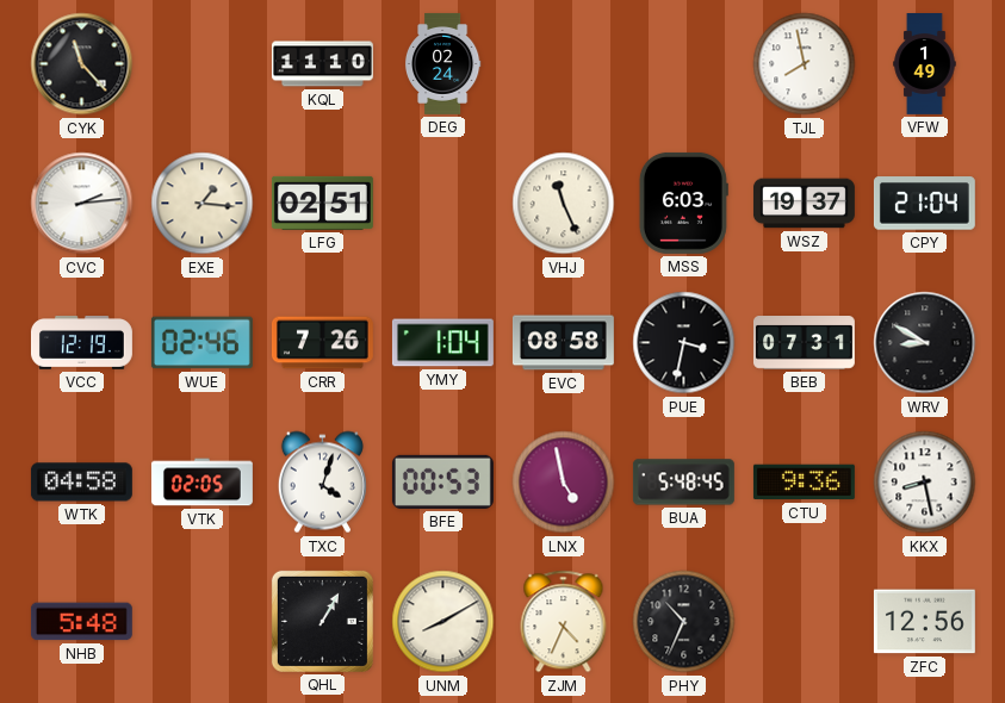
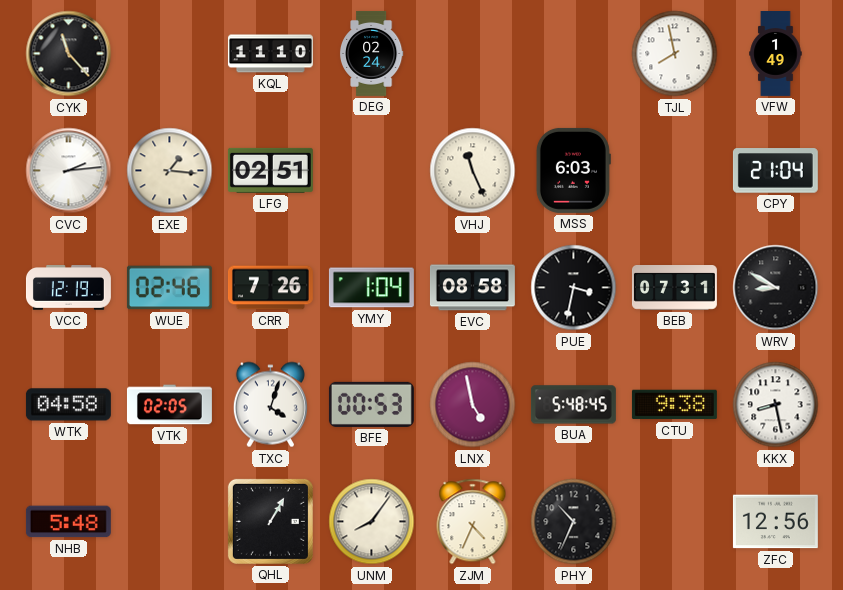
WSZ: 19:37 -> none (804, 204)
CTU: 9:36 -> 9:38 (674, 405)
UNM: 8:10 -> 8:06 (372, 522)
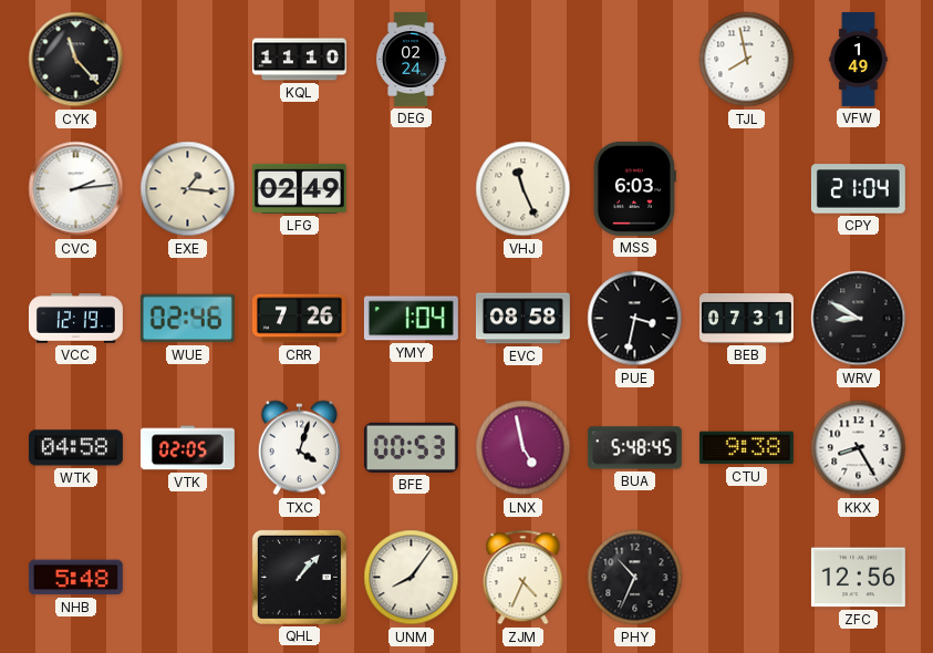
LFG: 02:51 -> 02:49 (299, 188)
KKX: 8:28 -> 8:25 (859, 448)
QHL: 1:05 -> 1:07 (299, 577)
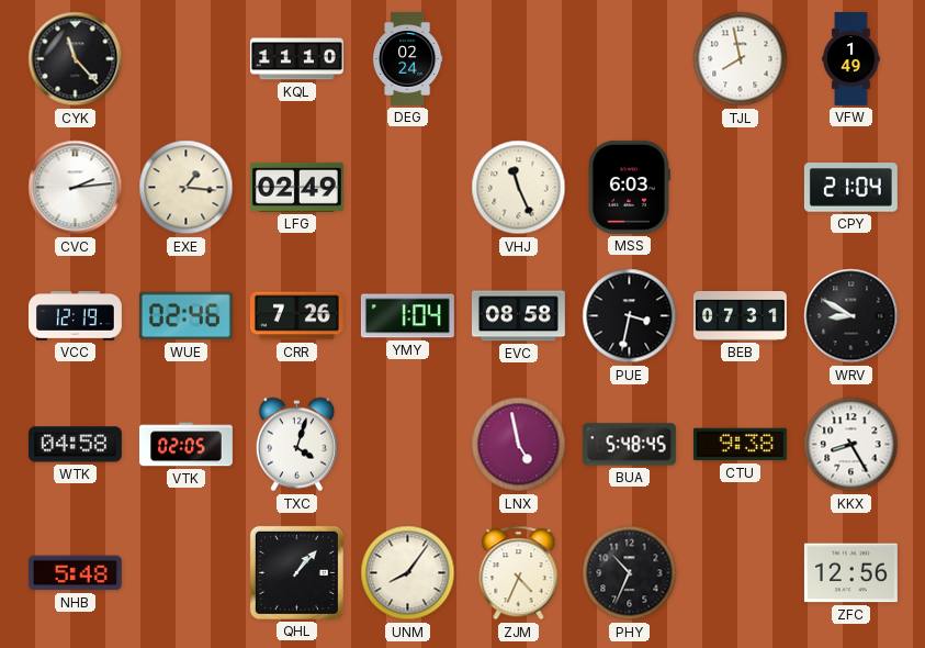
BFE: 00:53 -> none (411, 447)
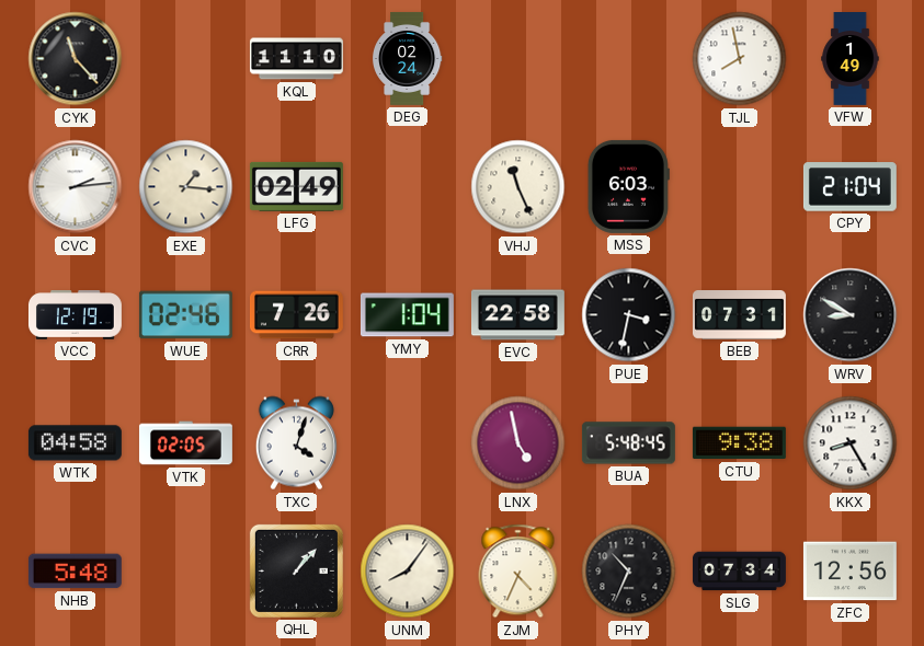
EVC: 08:58 -> 22:58 (517, 315)
SLG: none -> 07:34 (739, 572)
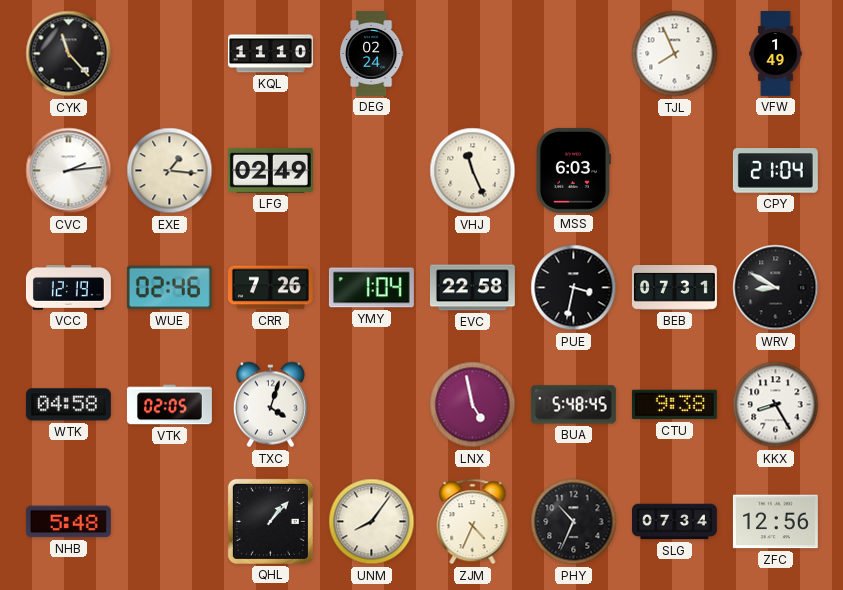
TJL: 7:58 -> 7:56 (675, 54)
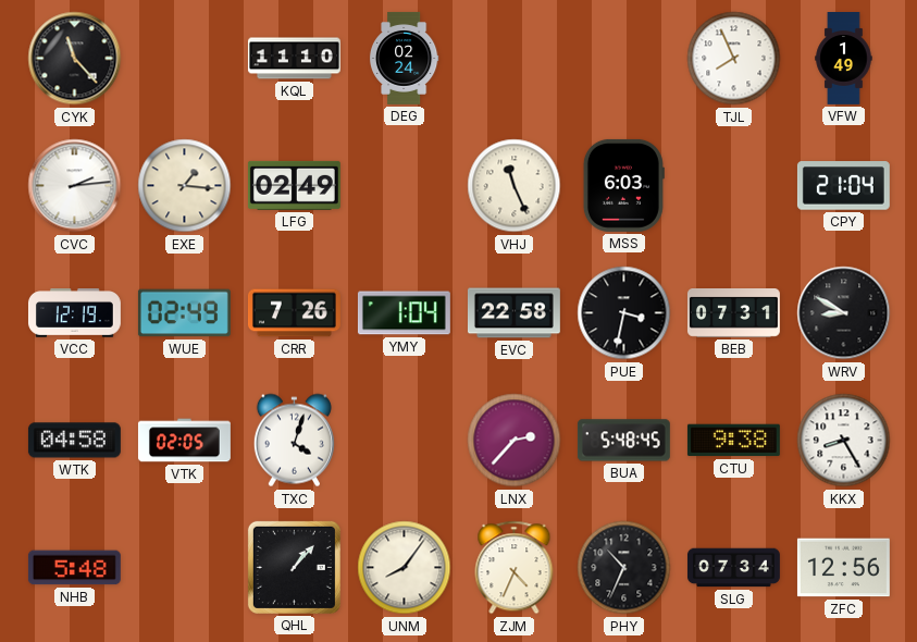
WUE: 02:46 -> 02:49 (184, 313)
LNX: 4:58 -> 2:37 (515, 441)
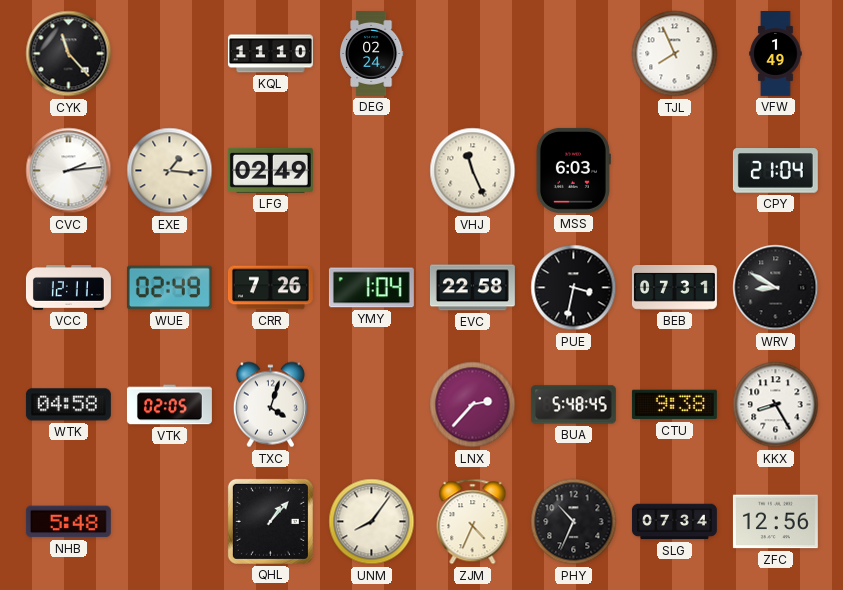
VCC: 12:19 -> 12:11 (68, 288)
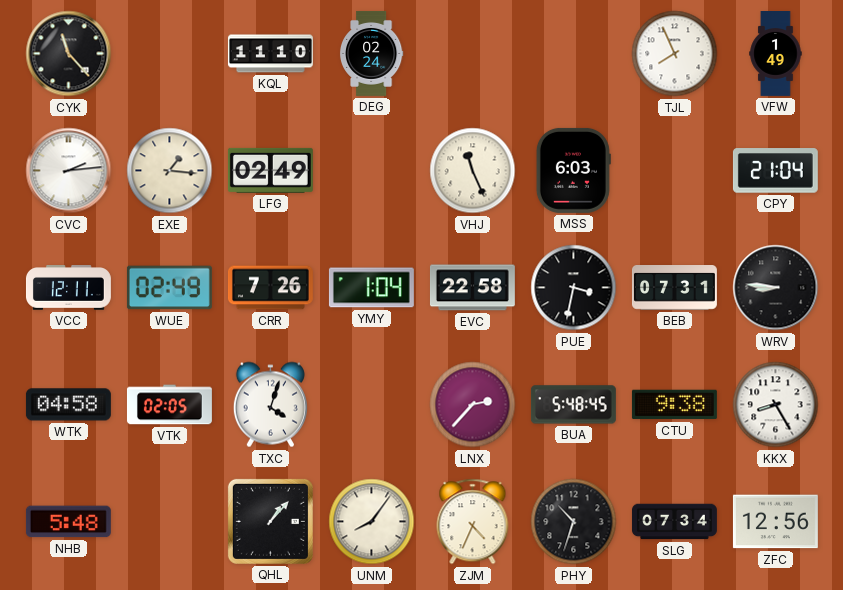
WRV: 8:50 -> 8:46 (776, 288)
PHY: 10:34 -> 10:33 (574, 522)
